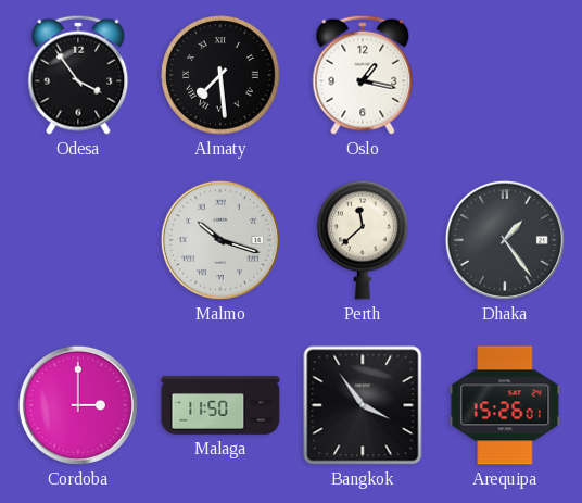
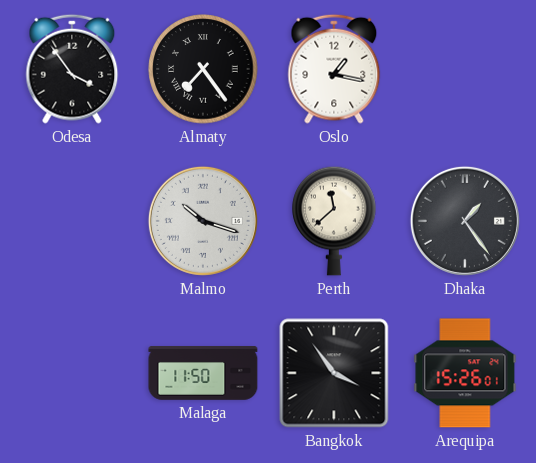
Almaty: 7:29 -> 7:24 (203, 69)
Cordoba: 3:00 -> none (78, 405)
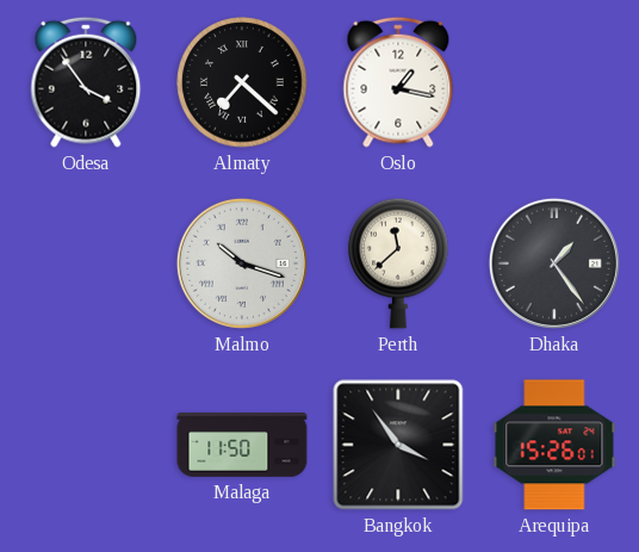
Almaty: 7:24 -> 7:22 (242, 82)
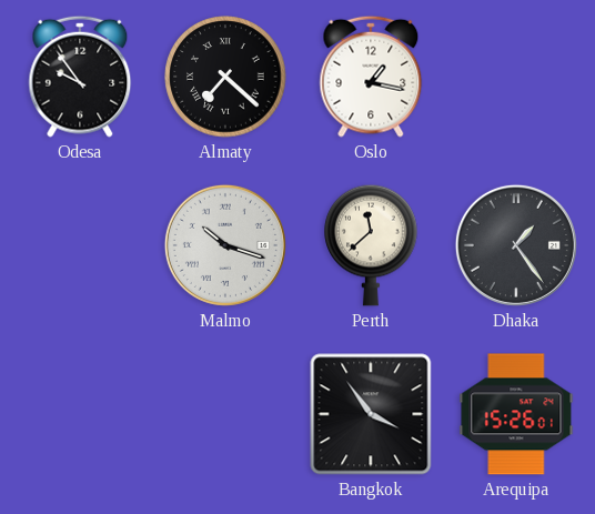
Odesa: 3:54 -> 9:54 (80, 77)
Malaga: 11:50 -> none (242, 445)
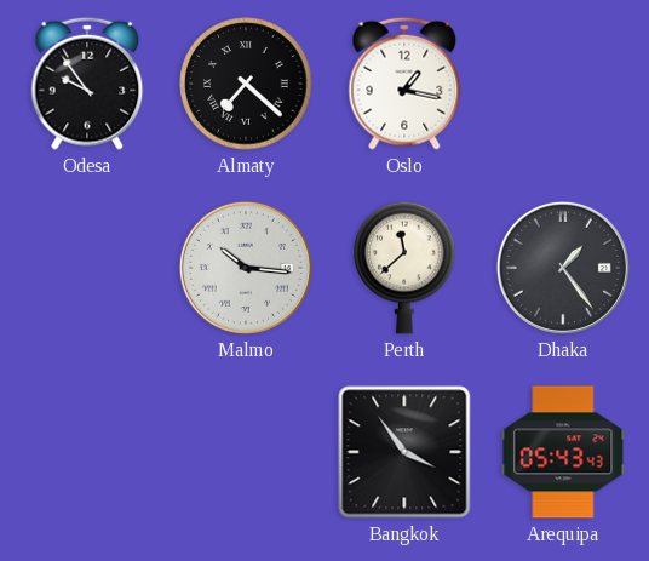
Malmo: 10:18 -> 10:16 (246, 268)
Arequipa: 15:26 -> 05:43 (563, 452)
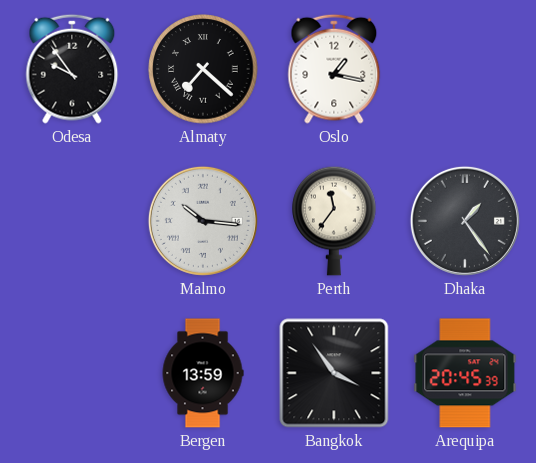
Perth: 11:38 -> 11:36 (334, 221)
Bergen: none -> 13:59 (203, 373)
Arequipa: 05:43 -> 20:45 (465, 373)
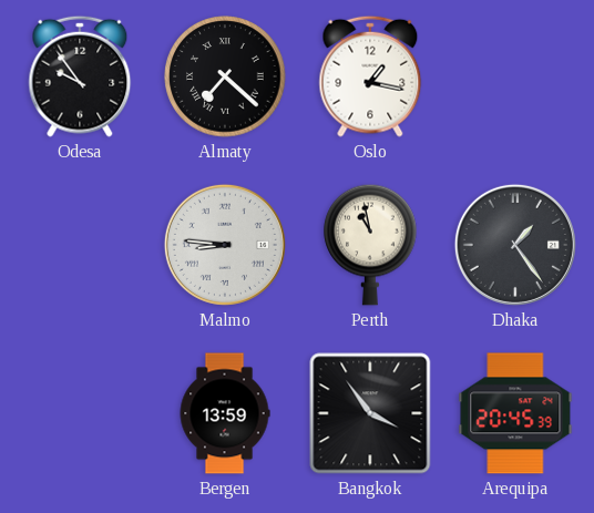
Malmo: 10:16 -> 8:46 (225, 245)
Perth: 11:36 -> 10:58 (370, 245)
